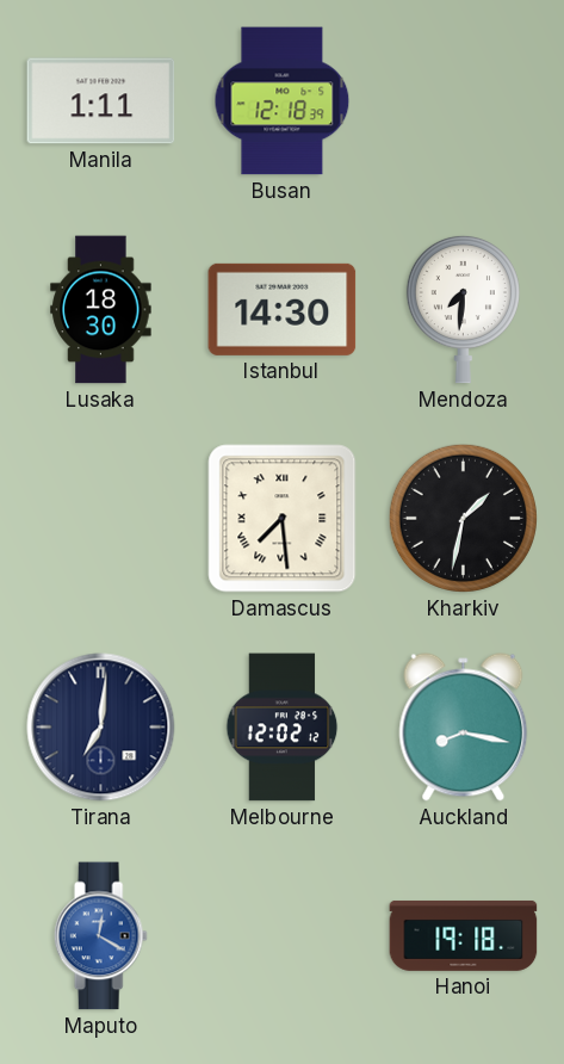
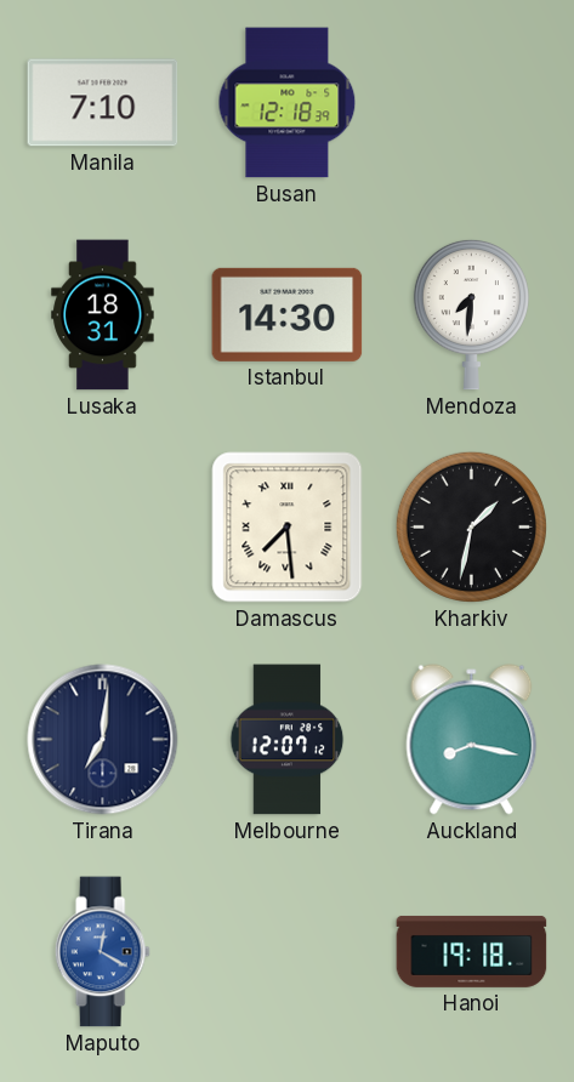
Manila: 1:11 -> 7:10 (103, 103)
Lusaka: 18:30 -> 18:31 (103, 315)
Melbourne: 12:02 -> 12:07 (288, 740)
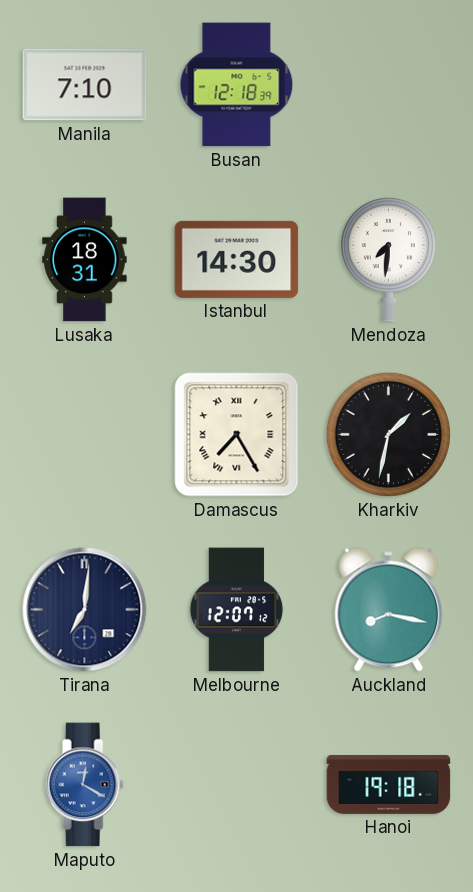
Damascus: 7:29 -> 7:25 (237, 435)
